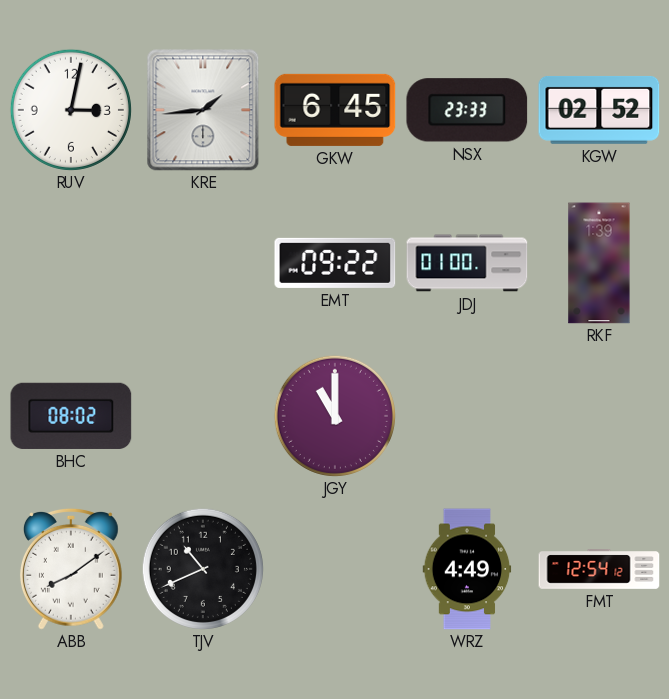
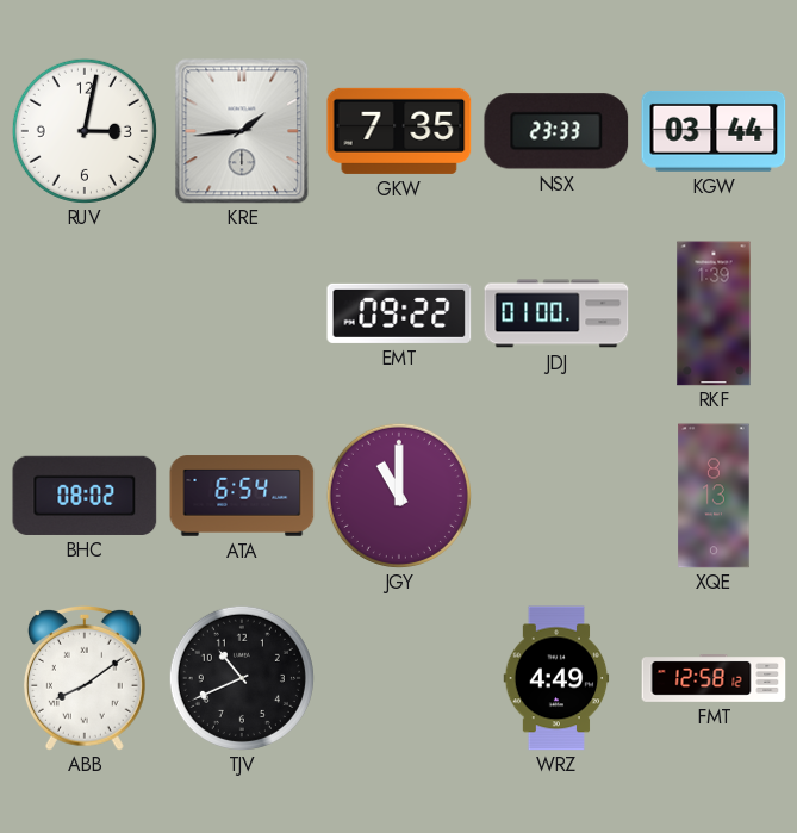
GKW: 6:45 -> 7:35 (399, 131)
KGW: 02:52 -> 03:44 (714, 131)
ATA: none -> 6:54 (242, 496)
XQE: none -> 8:13 (714, 496)
FMT: 12:54 -> 12:58 (714, 679)
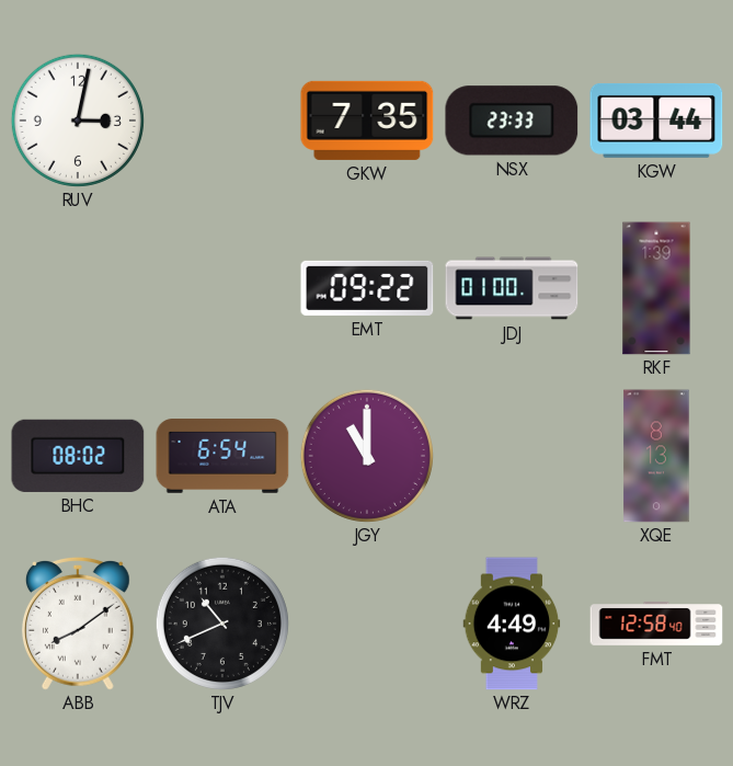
KRE: 1:44 -> none (242, 131)
FMT: 12:58:12 -> 12:58:40 (656, 625)
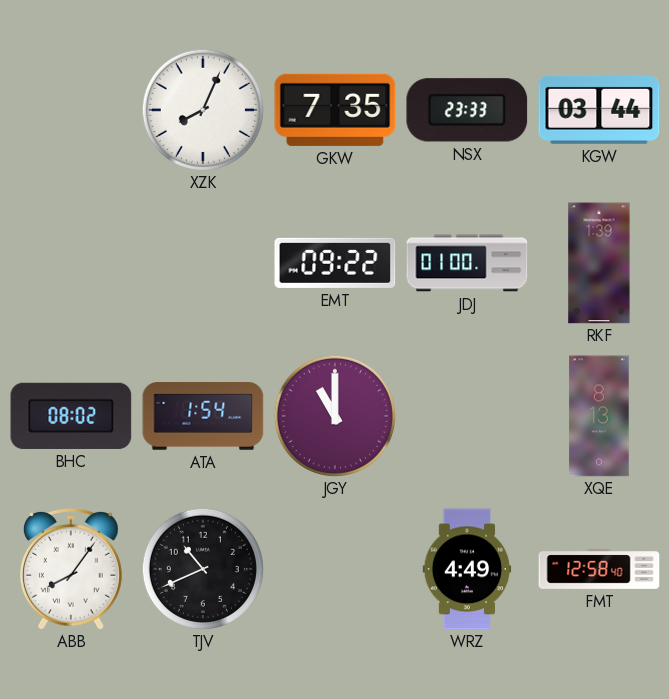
RUV: 3:02 -> none (78, 121)
XZK: none -> 8:04 (203, 110)
ATA: 6:54 -> 1:54 (203, 416)
ABB: 8:09 -> 8:06 (71, 569)
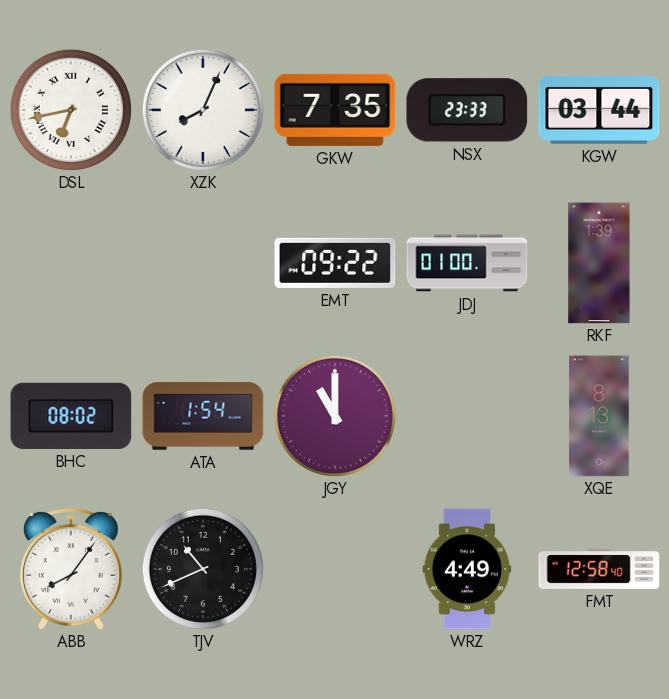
DSL: none -> 6:43 (71, 110)
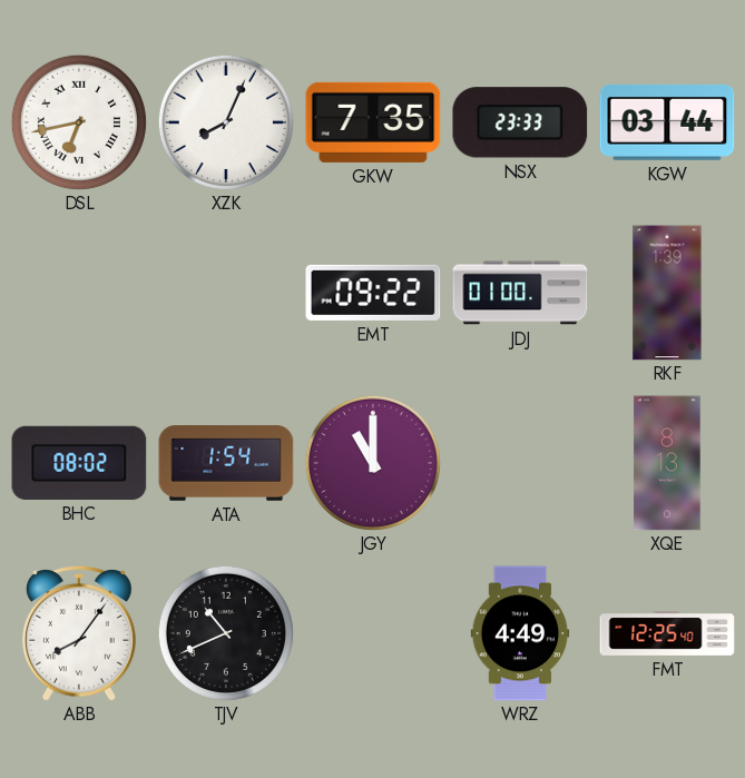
FMT: 12:58 -> 12:25 (667, 634)
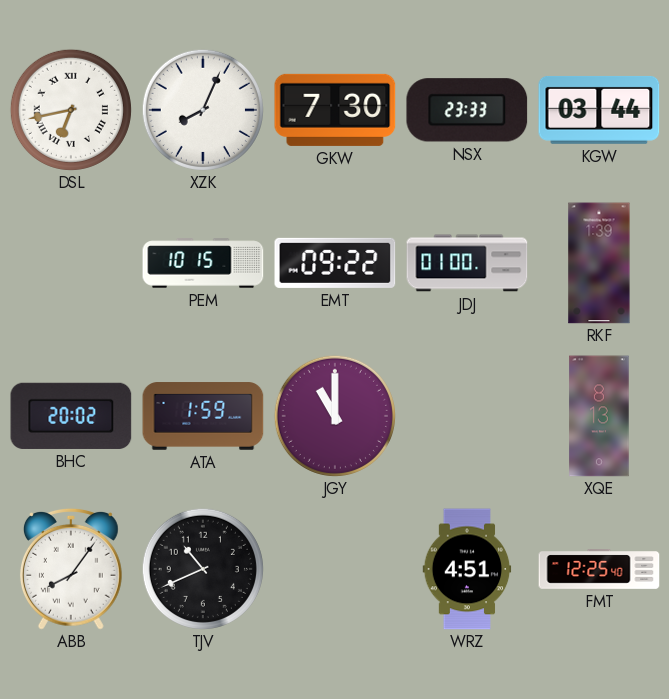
GKW: 7:35 -> 7:30 (335, 110)
PEM: none -> 10:15 (203, 263)
BHC: 08:02 -> 20:02 (71, 416)
ATA: 1:54 -> 1:59 (203, 416)
WRZ: 4:49 -> 4:51 (467, 569)
